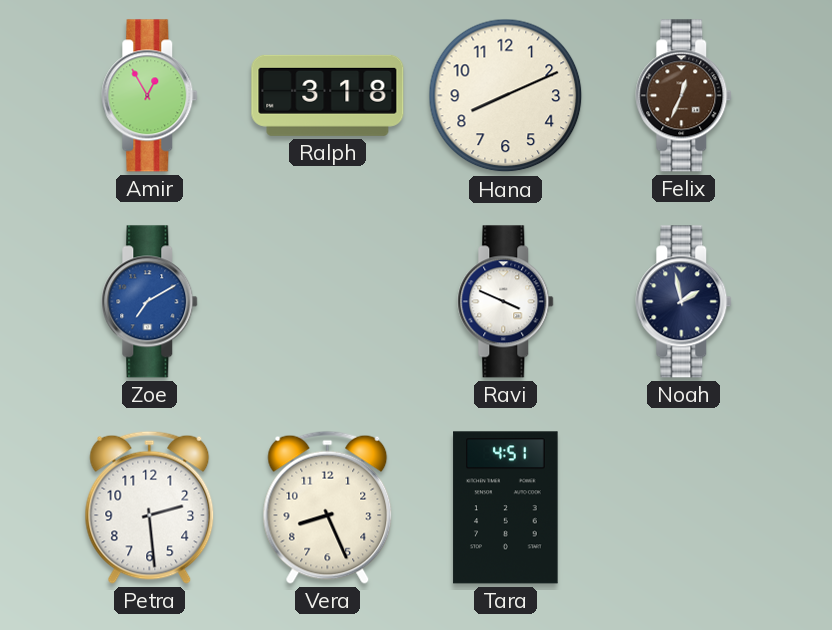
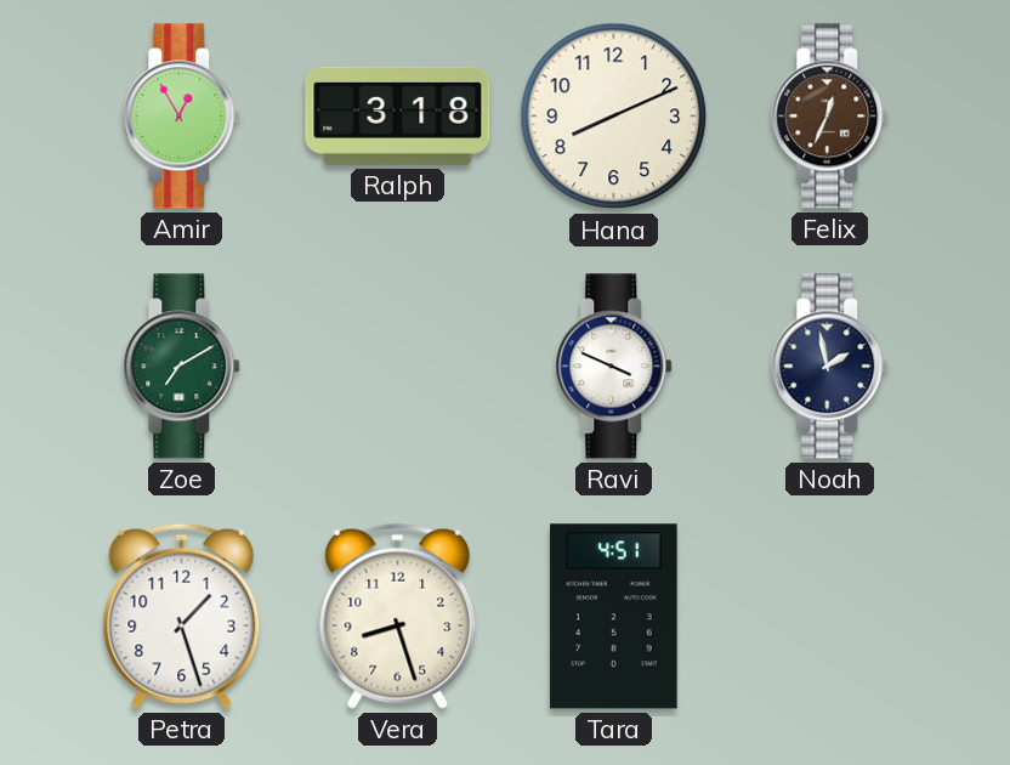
Zoe dial: blue -> green (182, 367)
Petra: 2:29 -> 1:27 (182, 616)
Vera: 8:26 -> 8:27 (398, 616)
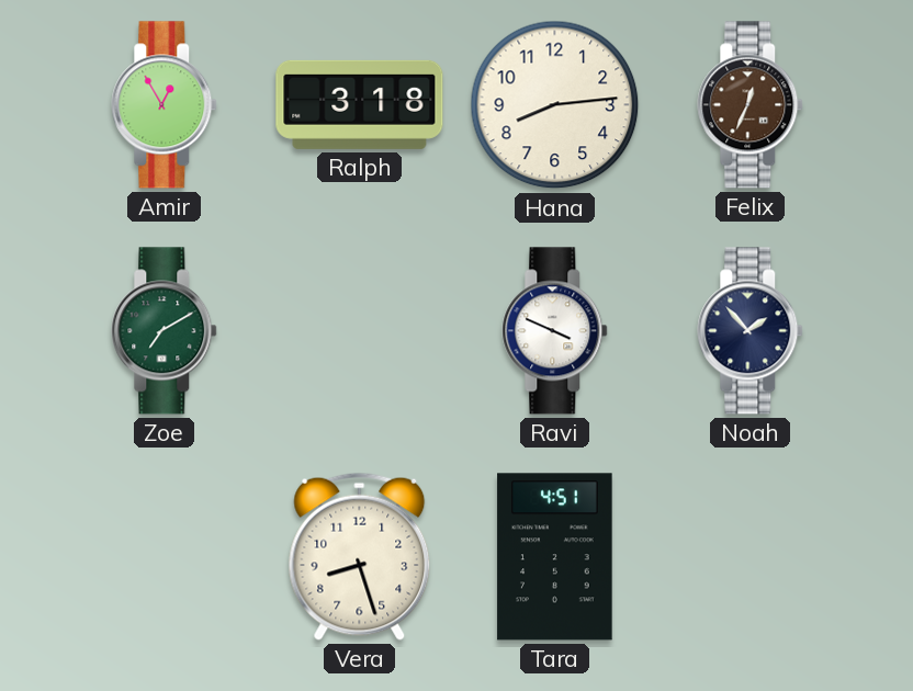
Hana: 8:11 -> 8:14 (555, 105)
Noah: 1:58 -> 1:53 (751, 331)
Petra: 1:27 -> none (182, 616)
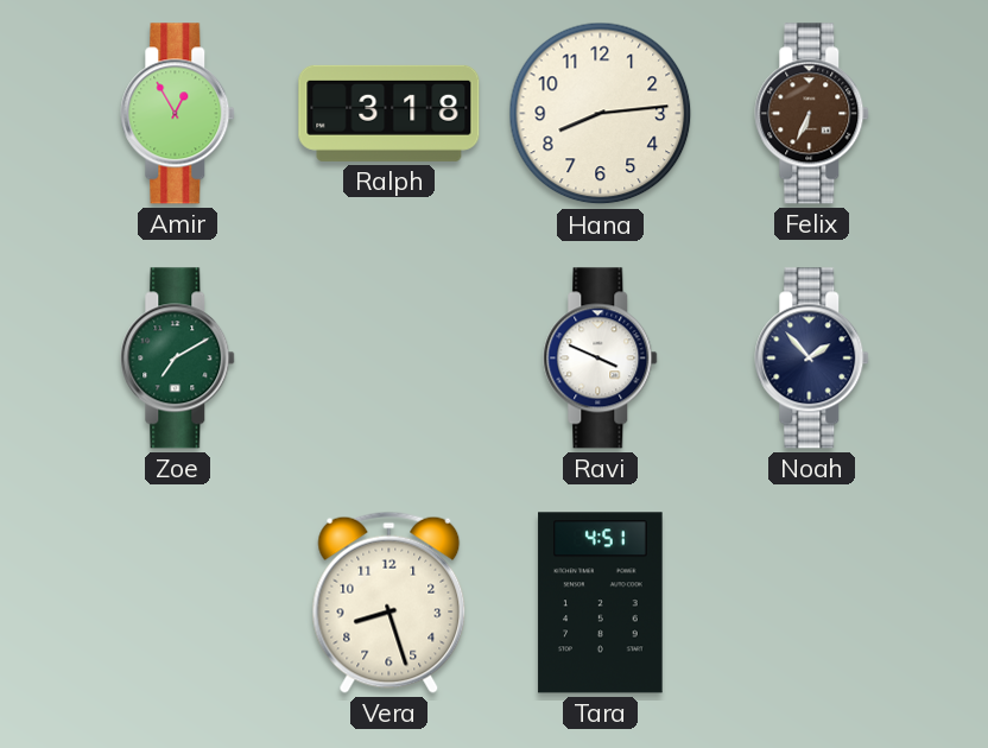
Felix: 12:34 -> 6:34 (812, 114)
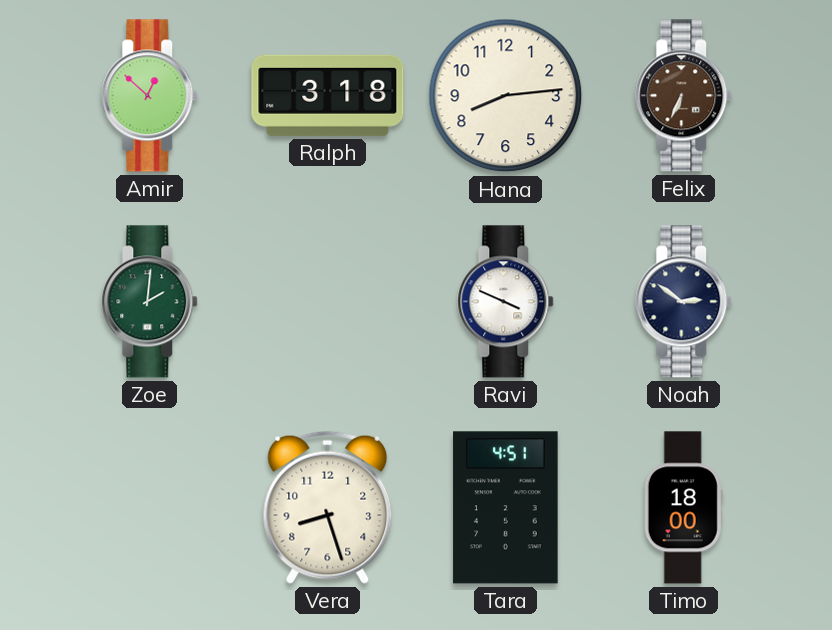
Amir: 12:55 -> 12:52 (150, 96)
Zoe: 7:10 -> 2:01 (150, 302)
Noah: 1:53 -> 2:51 (684, 302)
Timo: none -> 18:00 (683, 508)
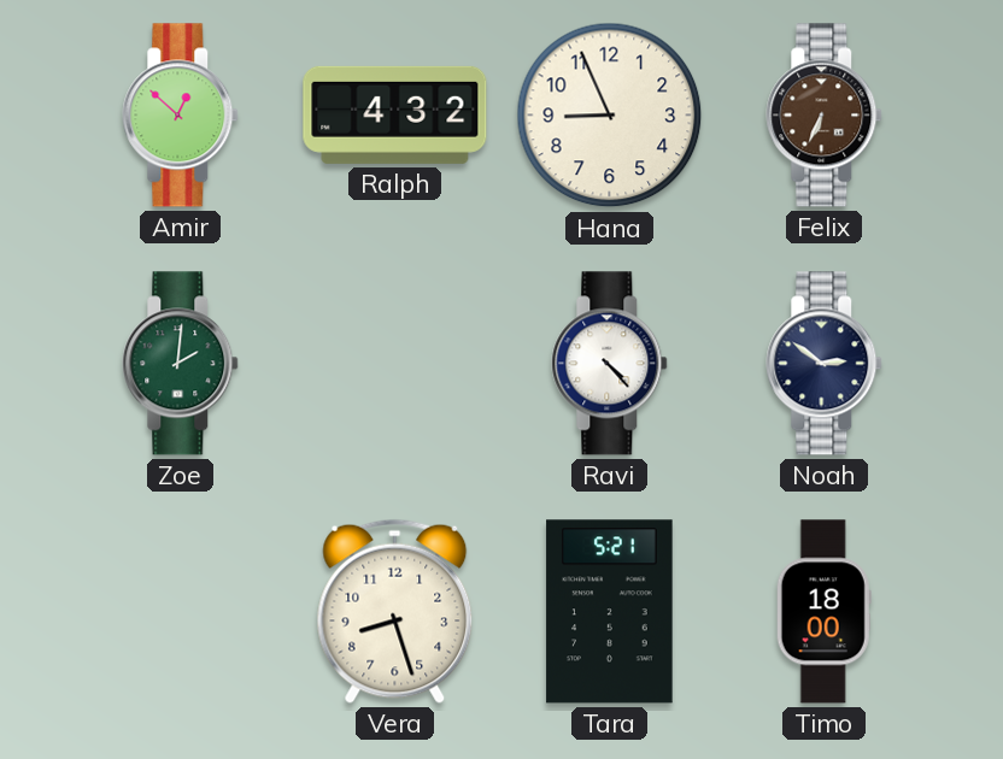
Ralph: 3:18 -> 4:32 (395, 114)
Hana: 8:14 -> 8:56 (610, 116)
Ravi: 3:49 -> 4:23 (610, 364)
Tara: 4:51 -> 5:21 (610, 612)
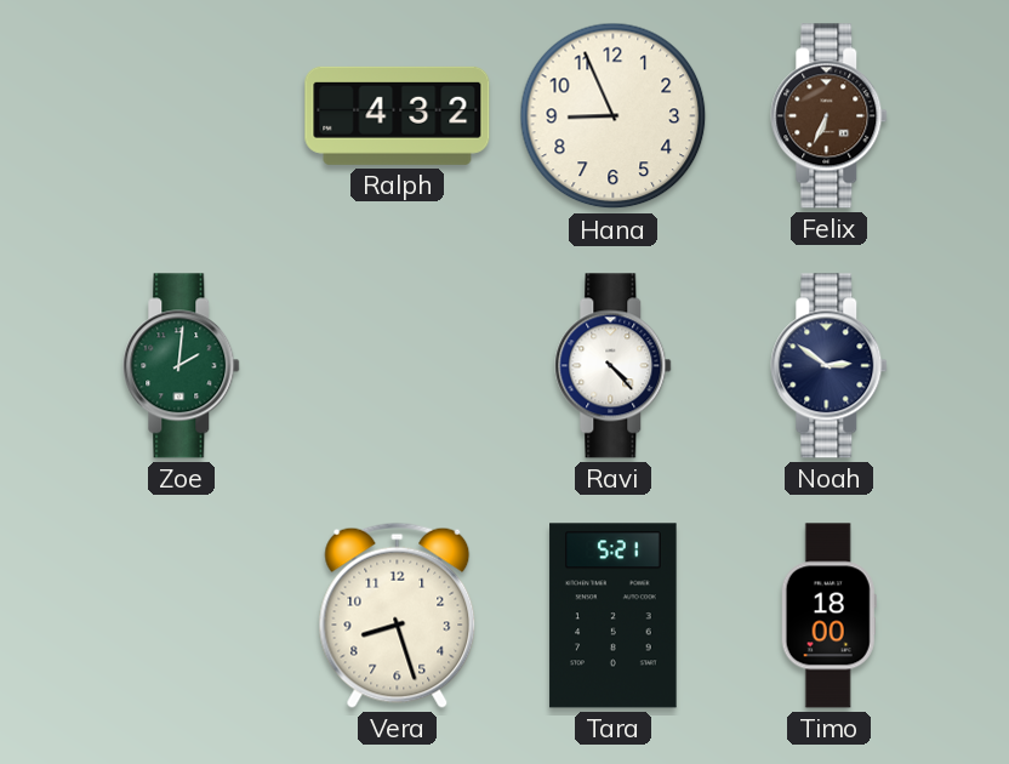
Amir: 12:52 -> none (181, 116)
